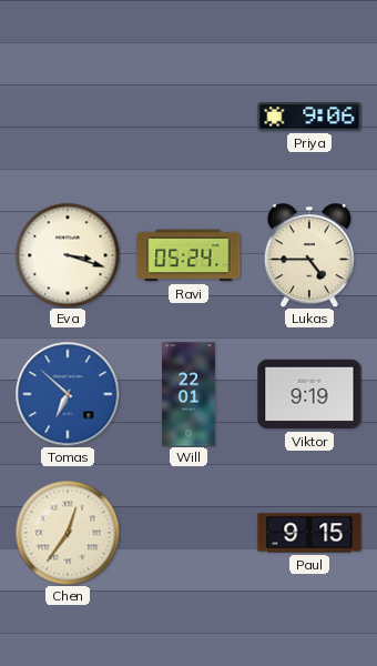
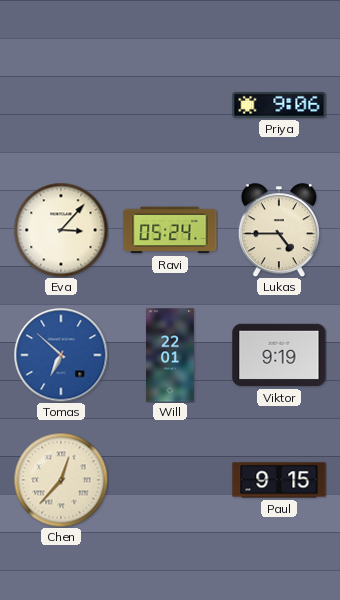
Eva: 3:18 -> 3:07 (61, 230)
Chen: 12:36 -> 12:37 (61, 480)
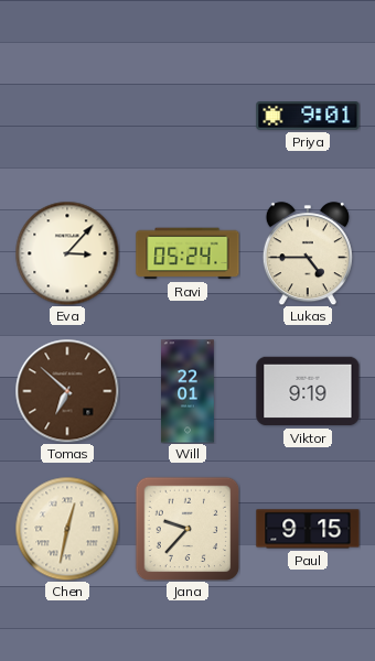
Priya: 9:06 -> 9:01 (308, 116)
Tomas dial: blue -> brown (67, 391)
Chen: 12:37 -> 12:32 (67, 529)
Jana: none -> 9:37 (187, 529)
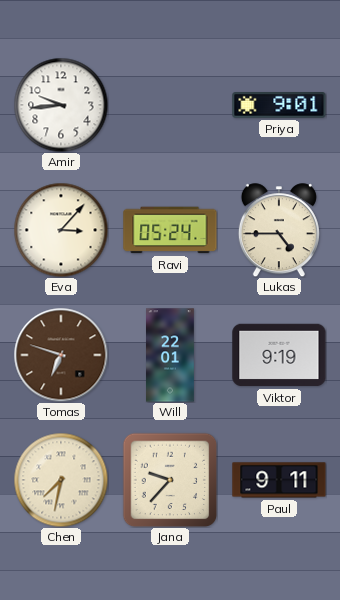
Amir: none -> 9:44 (61, 105)
Tomas: 6:52 -> 6:48 (61, 355)
Chen: 12:32 -> 7:32 (61, 480)
Paul: 9:15 -> 9:11 (279, 480)
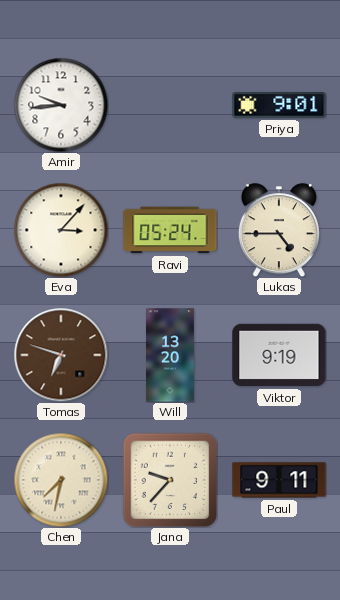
Will: 22:01 -> 13:20 (171, 355)
